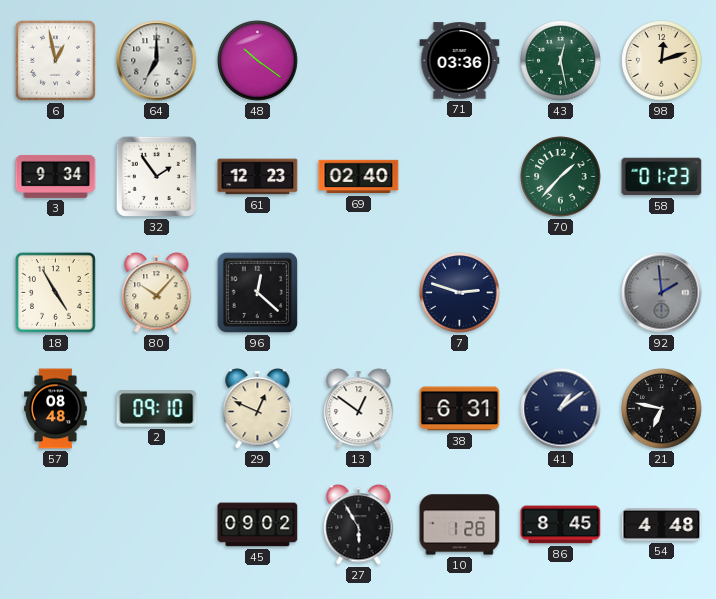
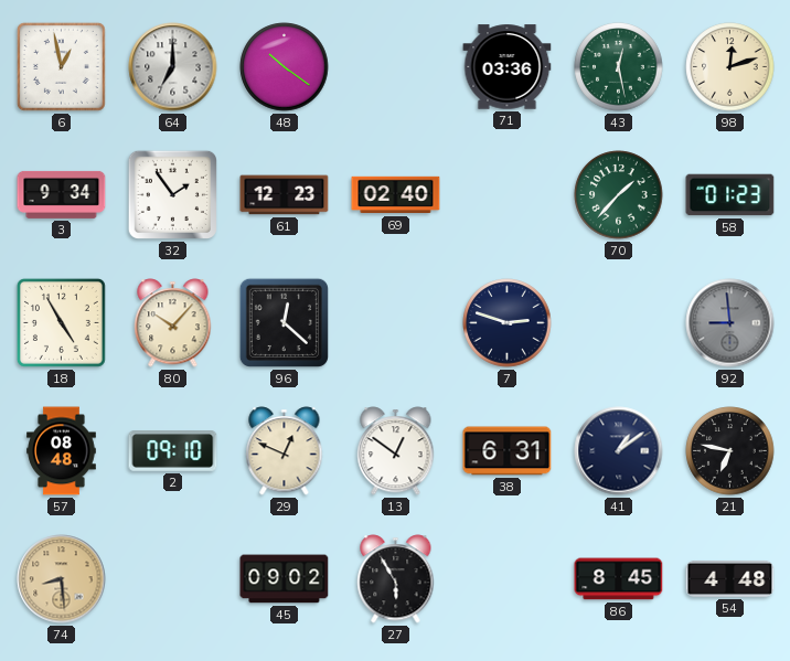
92: 1:59 -> 8:59 (730, 323)
74: none -> 8:29 (62, 579)
10: 1:28 -> none (460, 525)
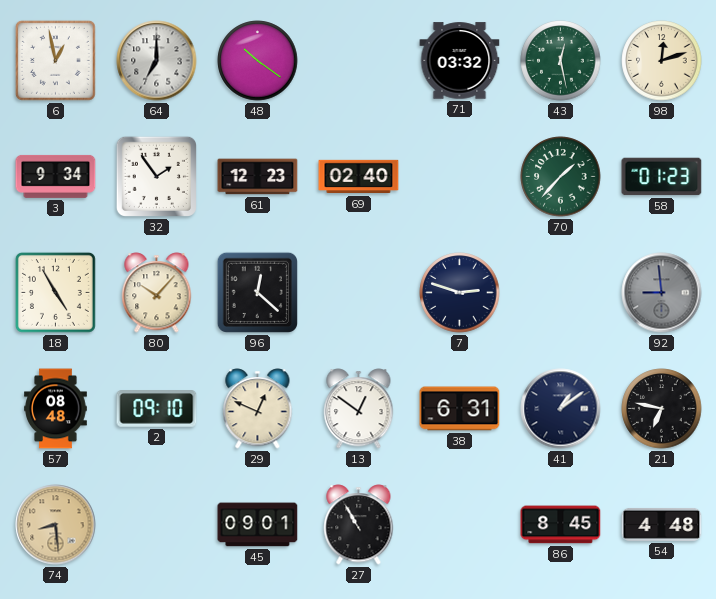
71: 03:36 -> 03:32 (460, 61)
45: 09:02 -> 09:01 (258, 525)
27: 5:55 -> 10:55 (359, 525)
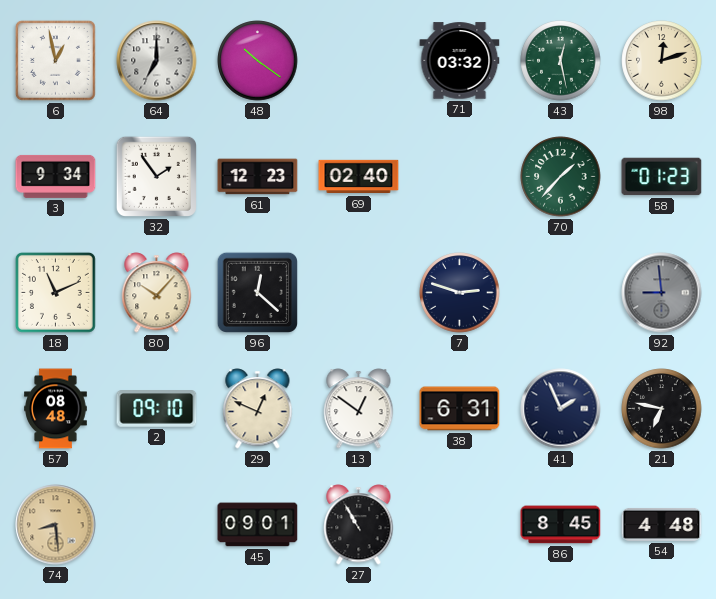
18: 4:55 -> 11:11 (55, 292)
41: 1:09 -> 1:56 (561, 409)
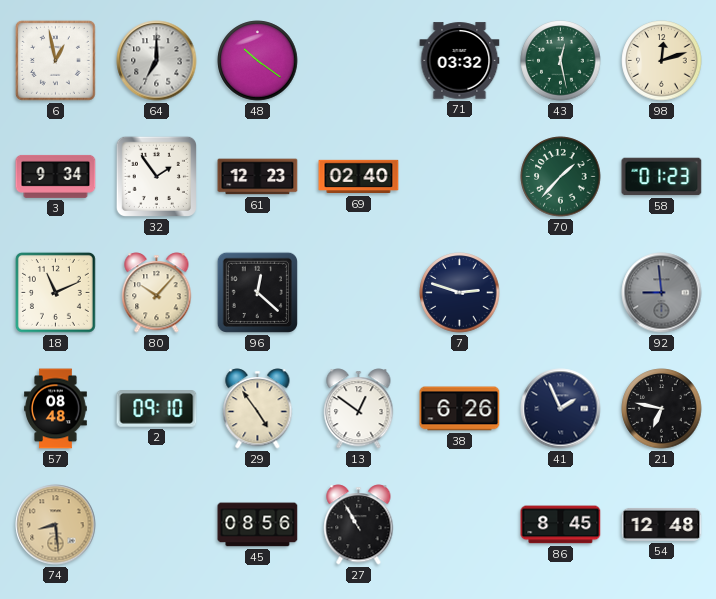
29: 12:49 -> 4:54 (258, 409)
38: 6:31 -> 6:26 (460, 409)
45: 09:01 -> 08:56 (258, 525)
54: 4:48 -> 12:48 (662, 524)
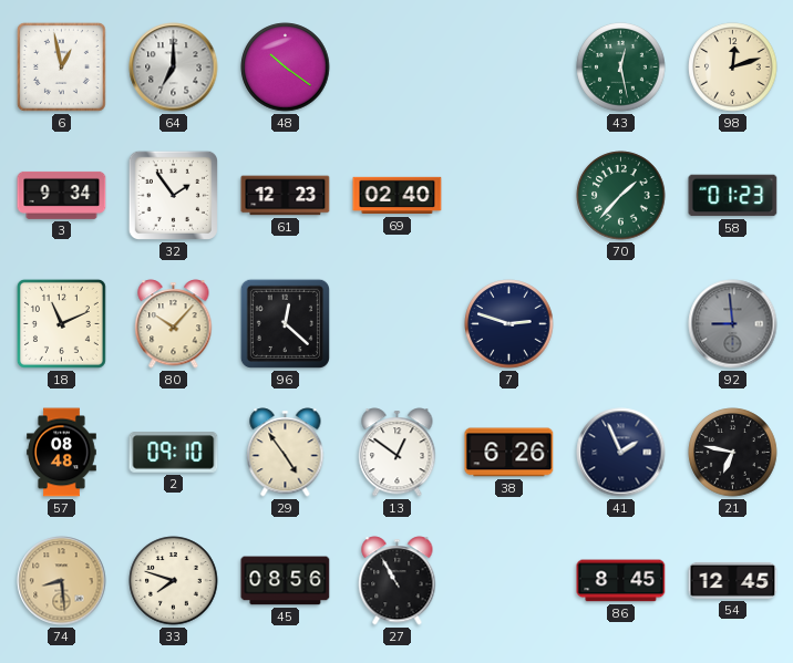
71: 03:32 -> none (460, 61)
33: none -> 7:48 (174, 581)
54: 12:48 -> 12:45 (733, 580)
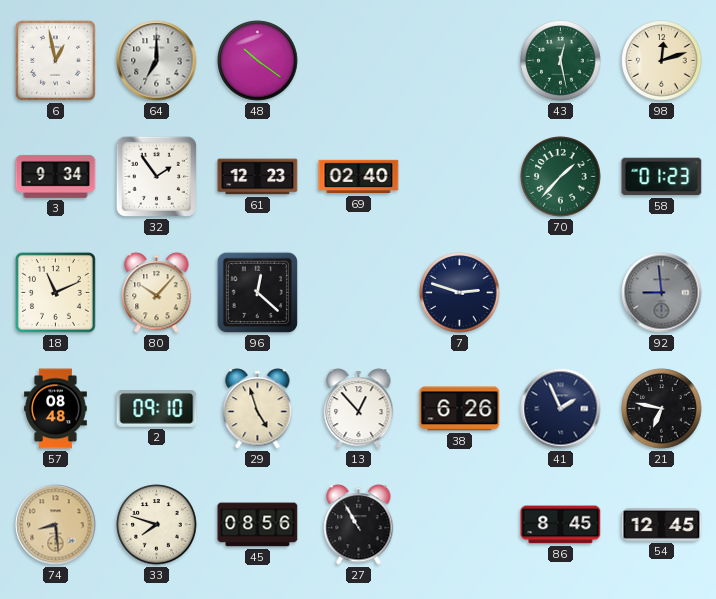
29: 4:54 -> 4:57 (258, 409)
13: 12:51 -> 12:53 (359, 409)
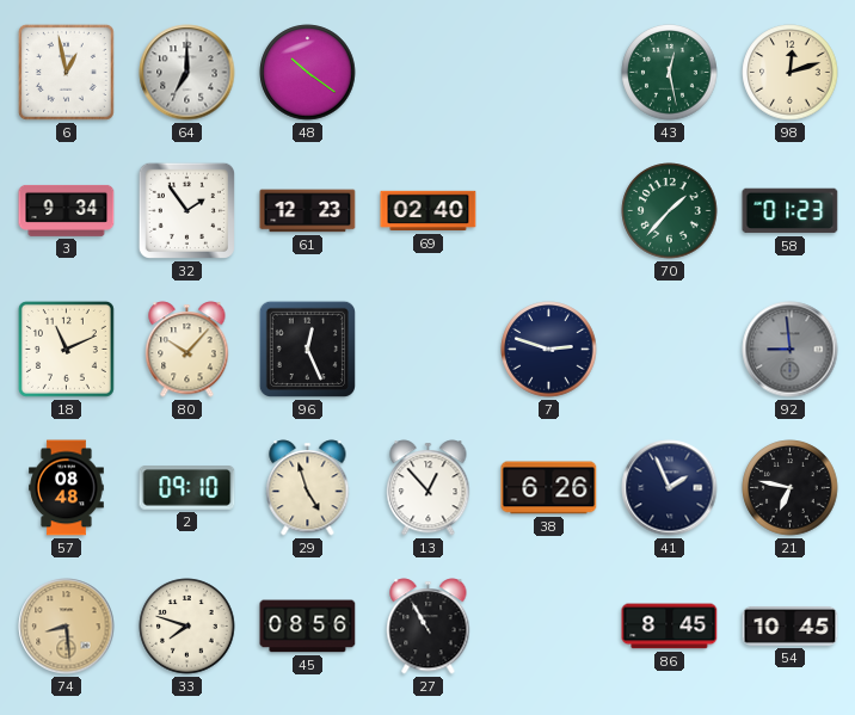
96: 12:22 -> 12:26 (307, 349)
54: 12:45 -> 10:45 (791, 625)
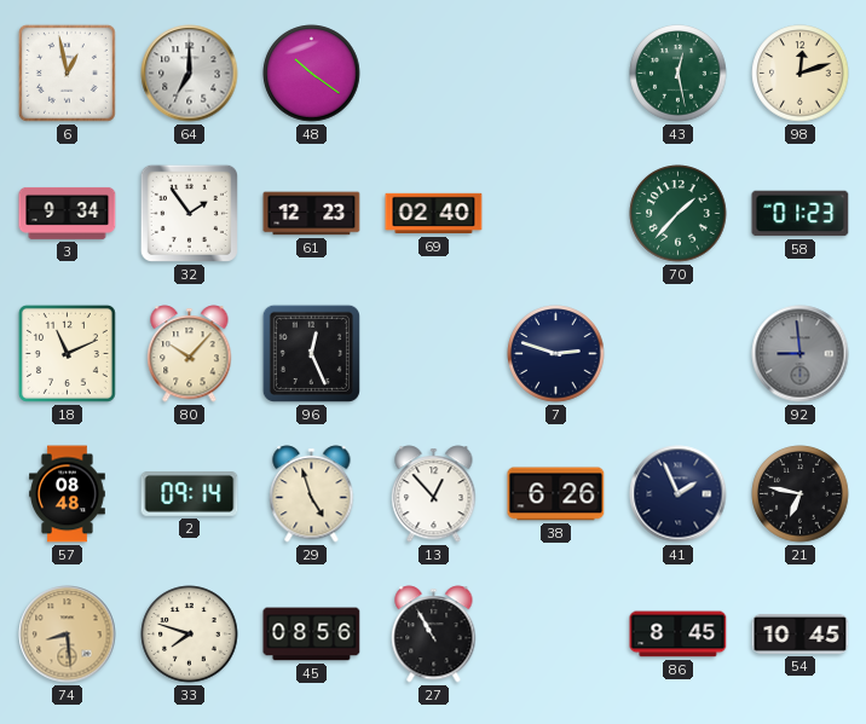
2: 09:10 -> 09:14 (190, 494)
